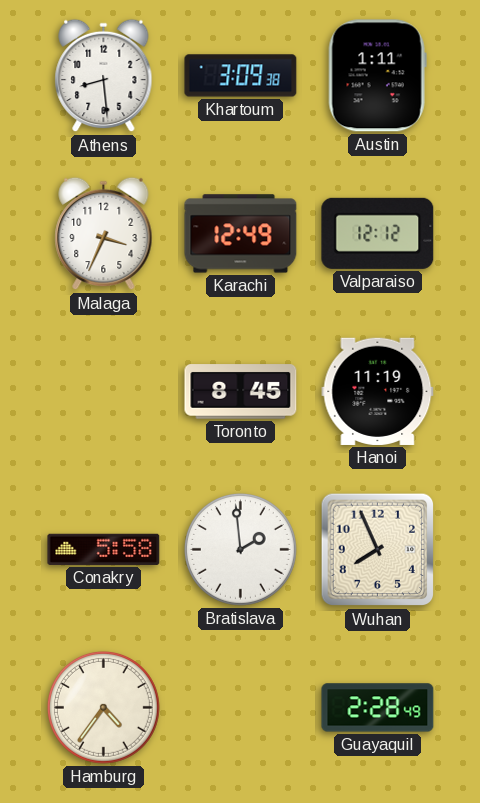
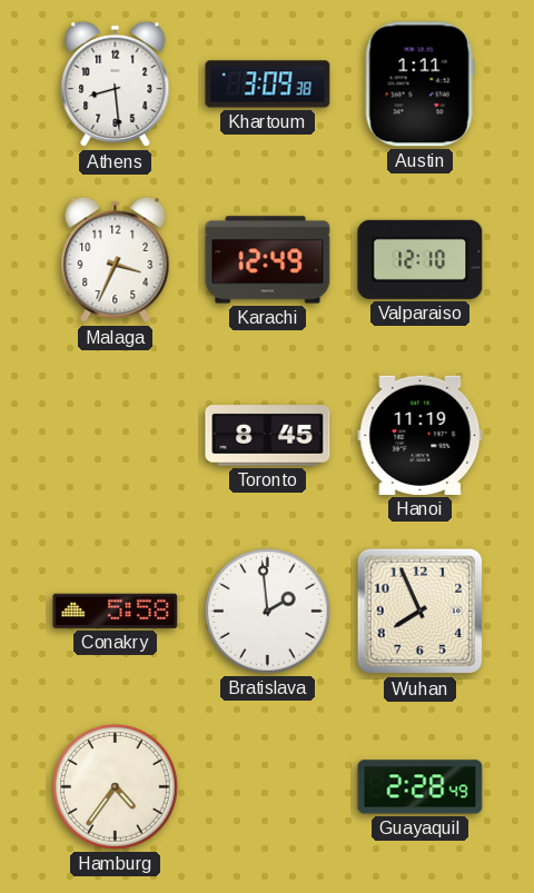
Valparaiso: 12:12 -> 12:10 (421, 259)
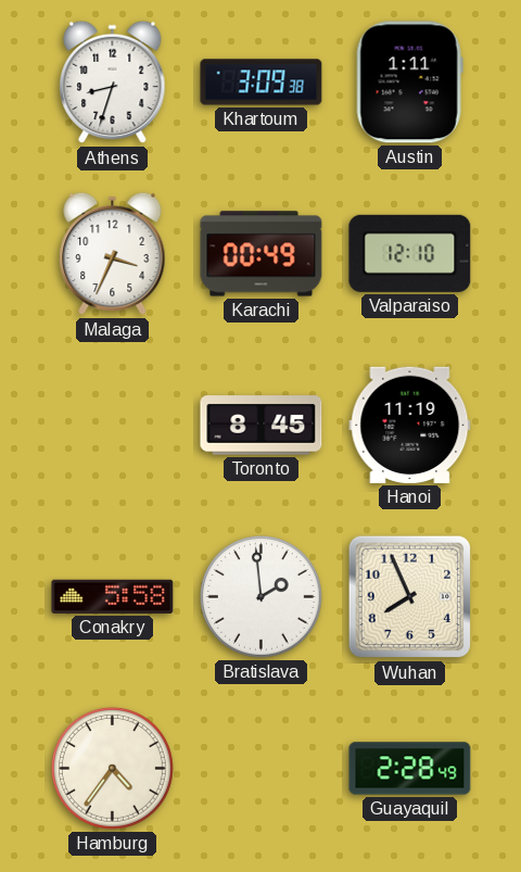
Athens: 8:29 -> 8:33 (113, 83)
Karachi: 12:49 -> 00:49 (262, 254)
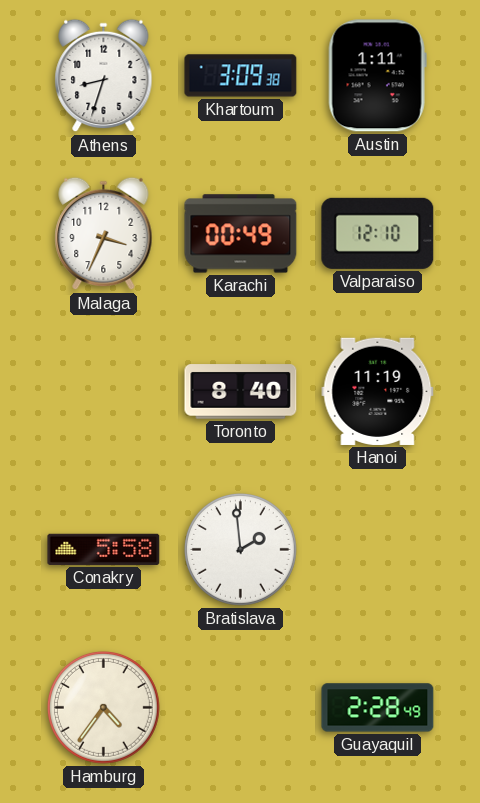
Toronto: 8:45 -> 8:40 (241, 392)
Wuhan: 7:56 -> none (410, 597)
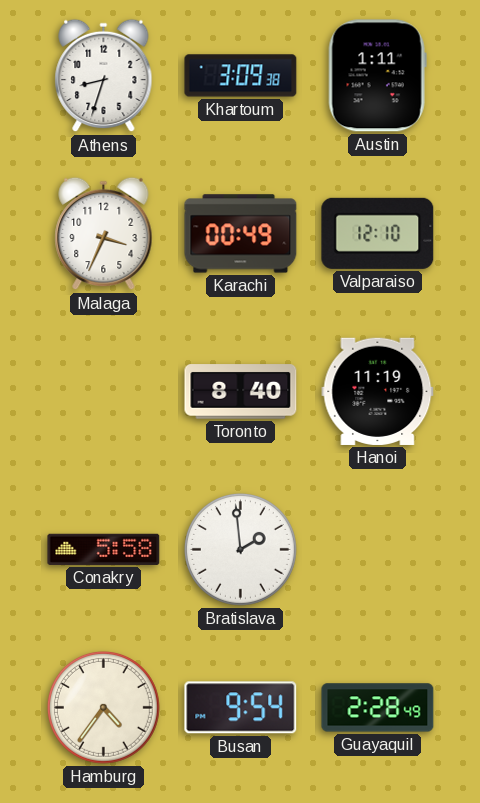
Busan: none -> 9:54 (241, 708)
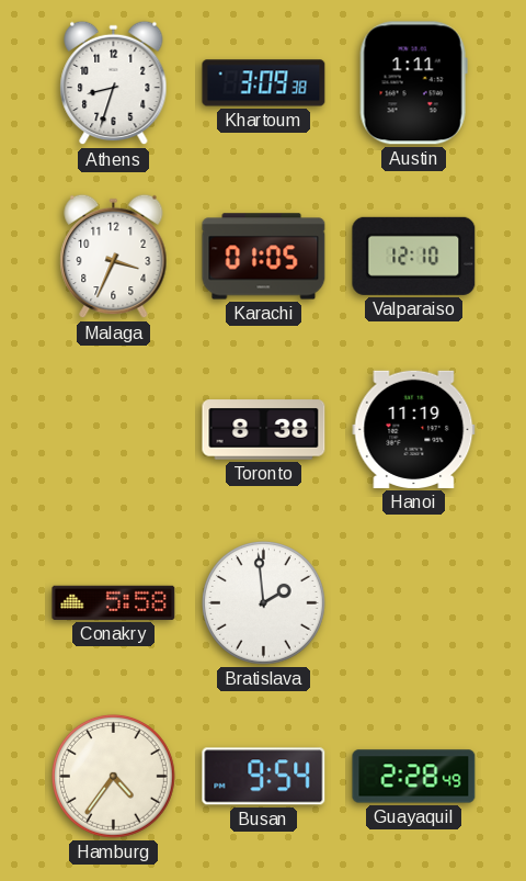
Karachi: 00:49 -> 01:05 (264, 257)
Toronto: 8:40 -> 8:38 (264, 430)
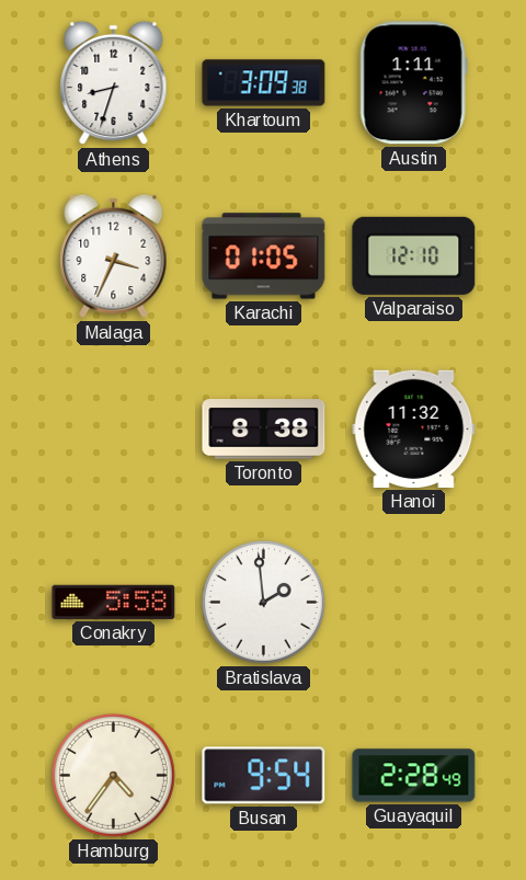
Hanoi: 11:19 -> 11:32 (414, 428)
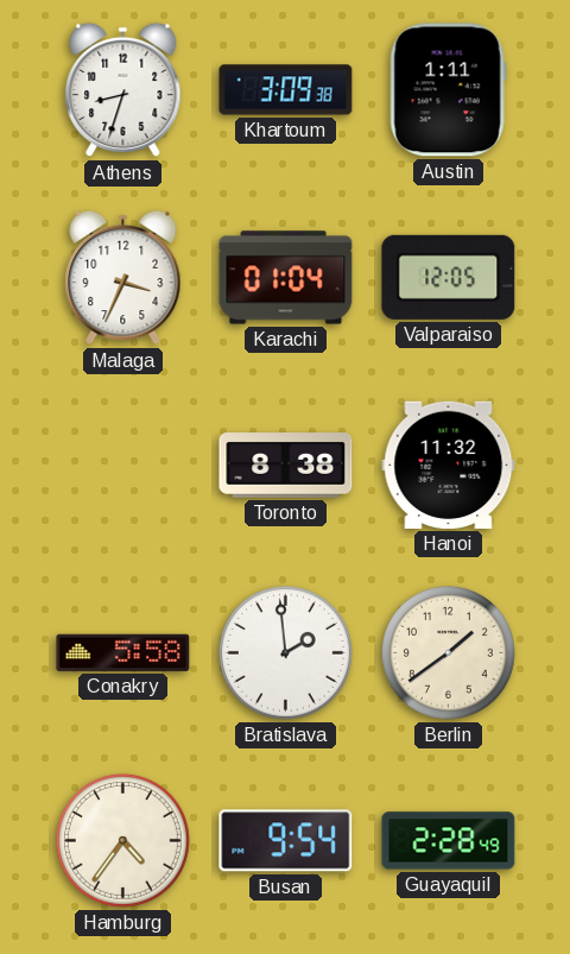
Karachi: 01:05 -> 01:04 (286, 278)
Valparaiso: 12:10 -> 12:05 (449, 277)
Berlin: none -> 1:39 (448, 652)
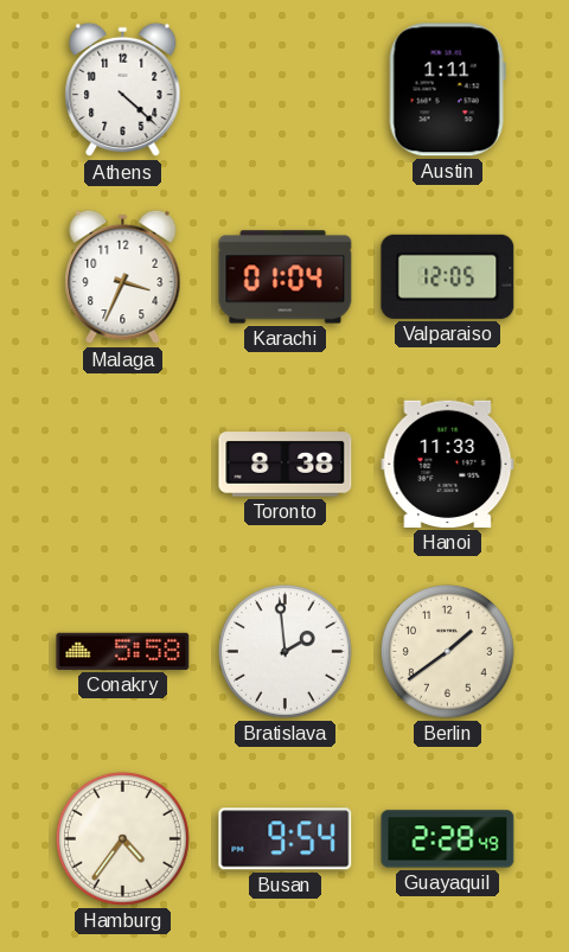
Athens: 8:33 -> 4:22 (123, 90)
Khartoum: 3:09 -> none (286, 90)
Hanoi: 11:32 -> 11:33 (448, 464)
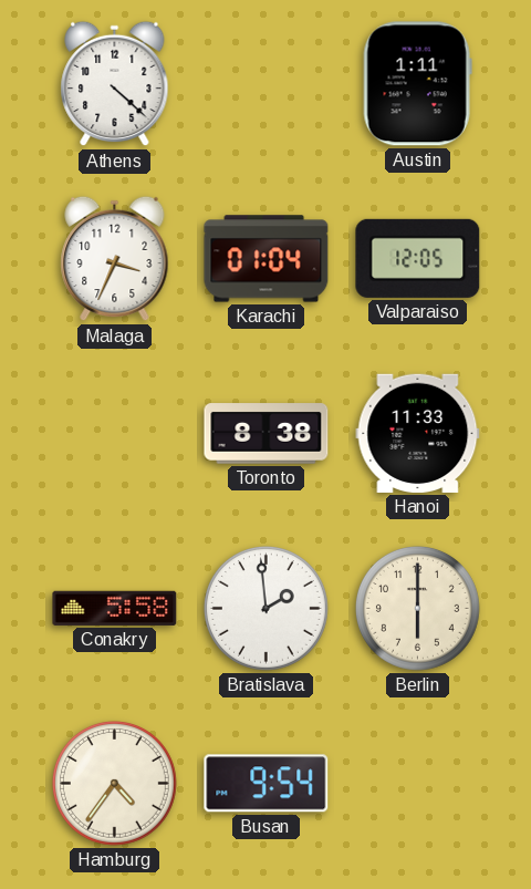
Berlin: 1:39 -> 6:00 (417, 608)
Guayaquil: 2:28 -> none (448, 839)
